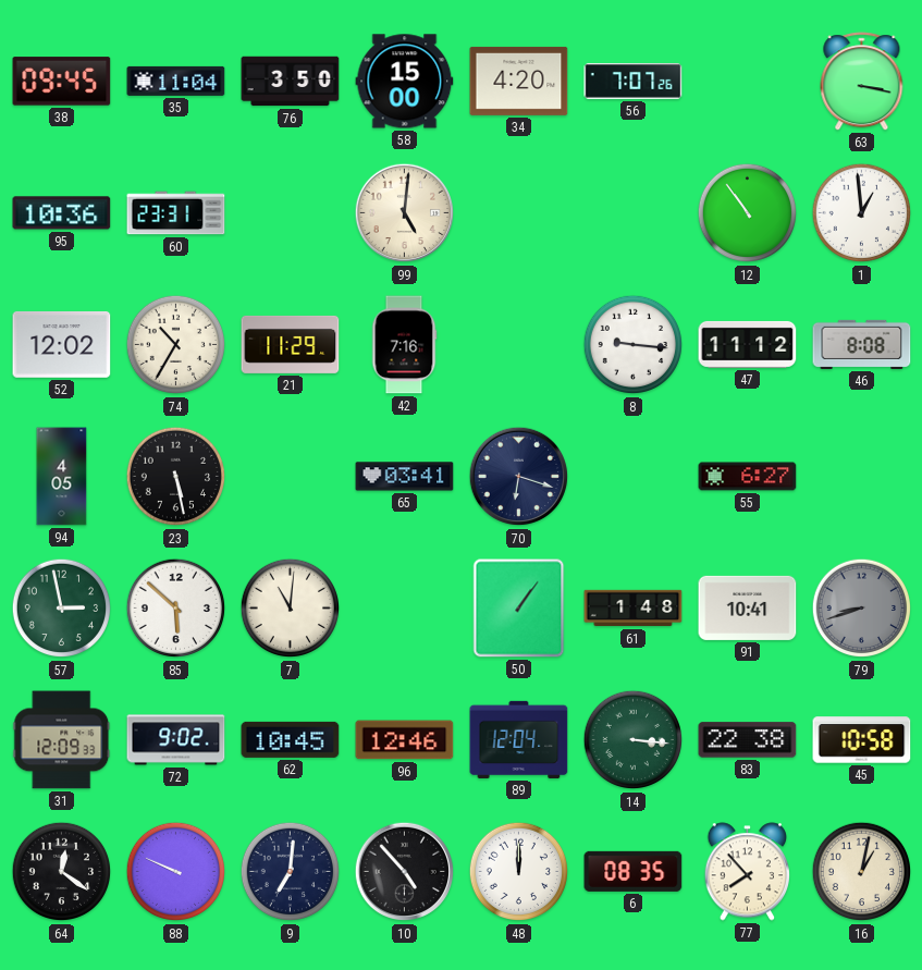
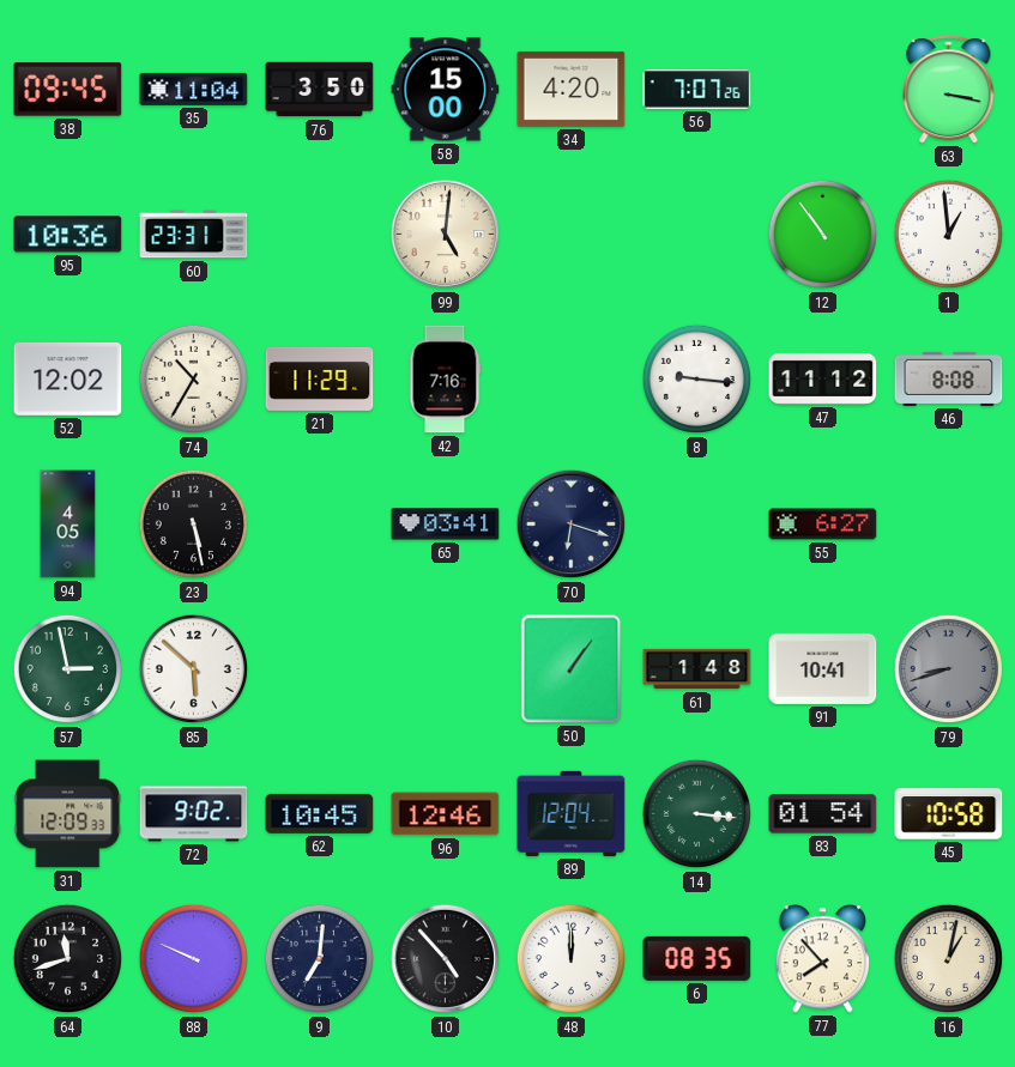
7: 11:01 -> none (291, 609)
83: 22:38 -> 01:54 (823, 814)
64: 12:21 -> 11:42 (68, 959)
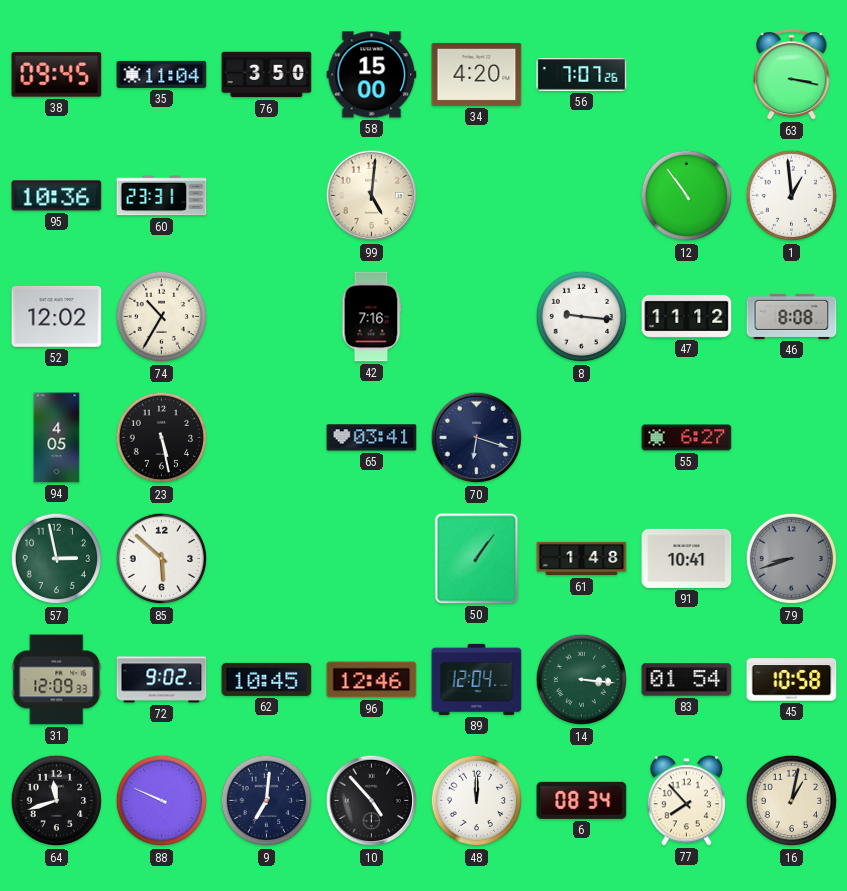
21: 11:29 -> none (320, 378)
6: 08:35 -> 08:34 (582, 800)
